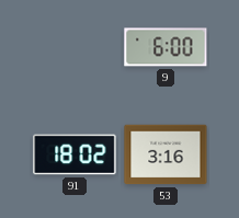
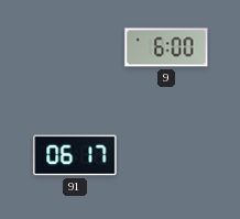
91: 18:02 -> 06:17 (75, 155)
53: 3:16 -> none (166, 154)
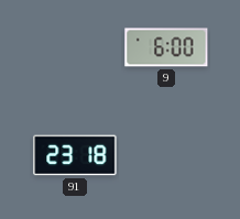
91: 06:17 -> 23:18 (75, 155)
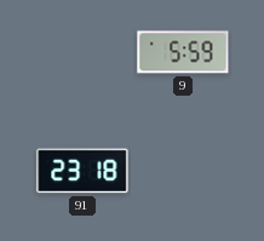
9: 6:00 -> 5:59 (183, 52)
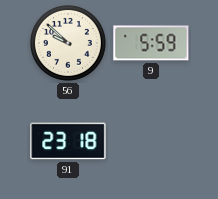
56: none -> 9:52 (69, 44)
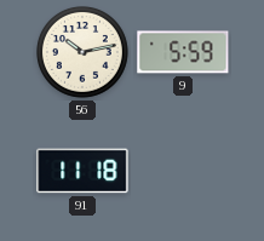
56: 9:52 -> 10:13 (84, 53)
91: 23:18 -> 11:18 (82, 171)
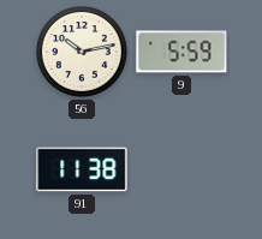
91: 11:18 -> 11:38 (82, 169)
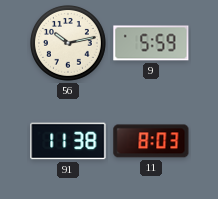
11: none -> 8:03 (151, 141)
